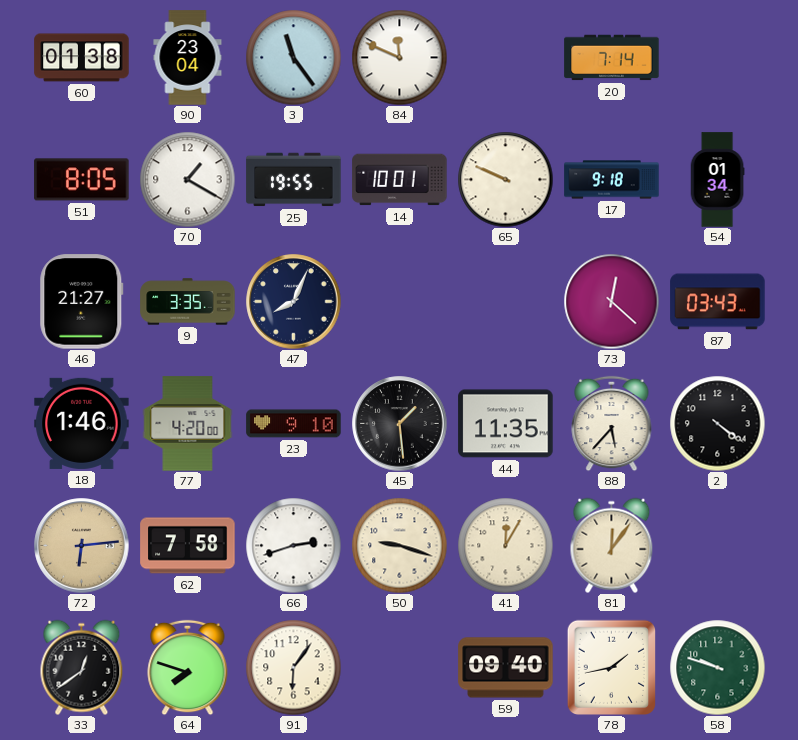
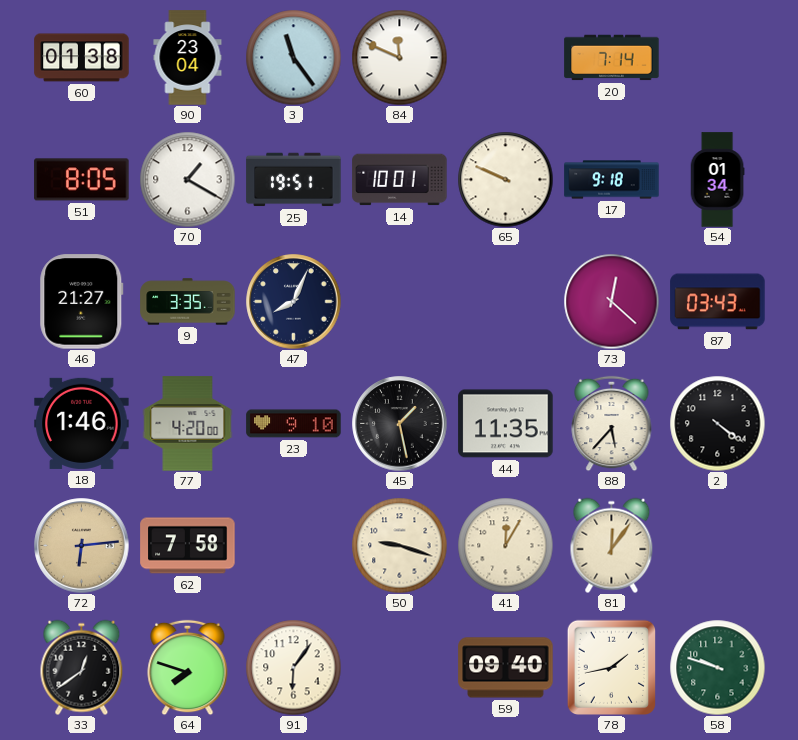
25: 19:55 -> 19:51 (294, 180)
45: 1:29 -> 1:28 (400, 424)
66: 2:42 -> none (293, 545)
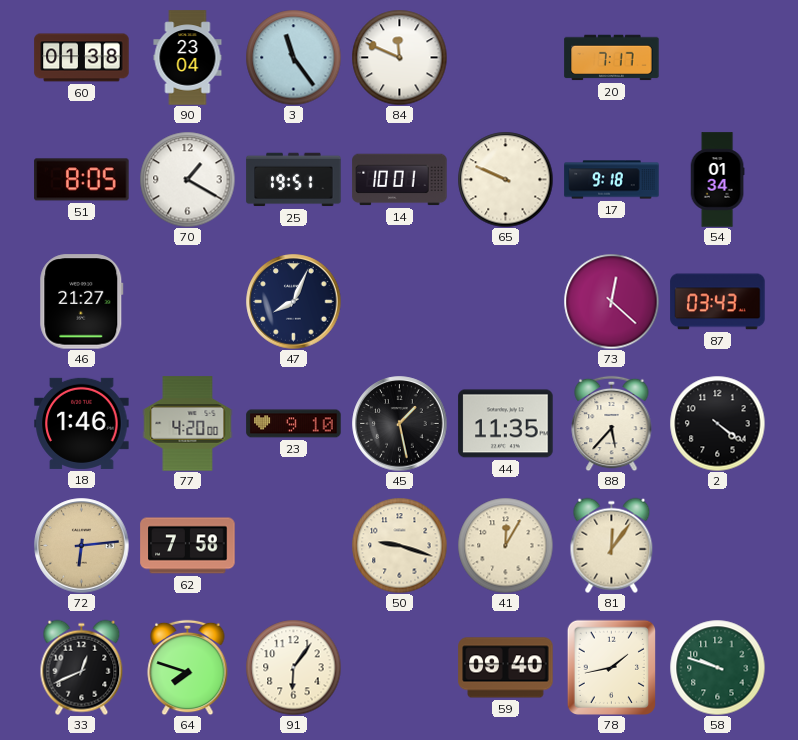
20: 7:14 -> 7:17 (612, 58)
9: 3:35 -> none (188, 302)
33: 12:39 -> 12:41 (82, 667)
